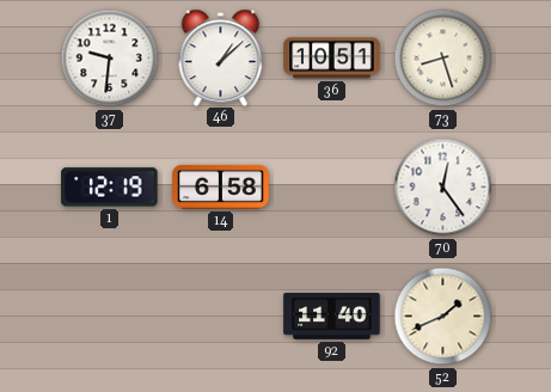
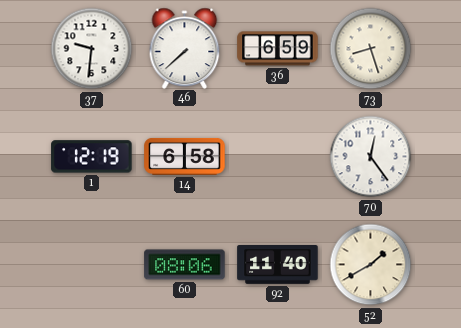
46: 1:08 -> 7:38 (185, 48)
36: 10:51 -> 6:59 (278, 49)
60: none -> 08:06 (185, 265)
52: 1:41 -> 1:40 (371, 265)
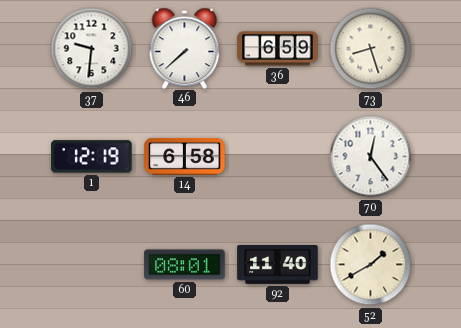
60: 08:06 -> 08:01 (185, 265)
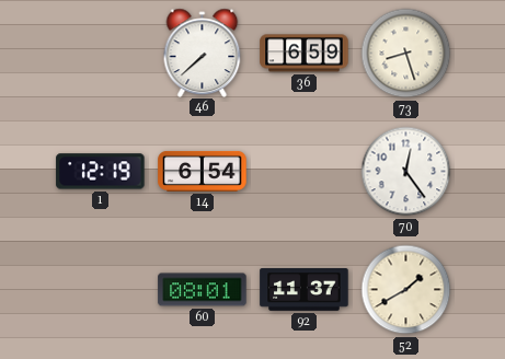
37: 9:31 -> none (92, 49)
14: 6:58 -> 6:54 (203, 171)
92: 11:40 -> 11:37 (305, 290)
